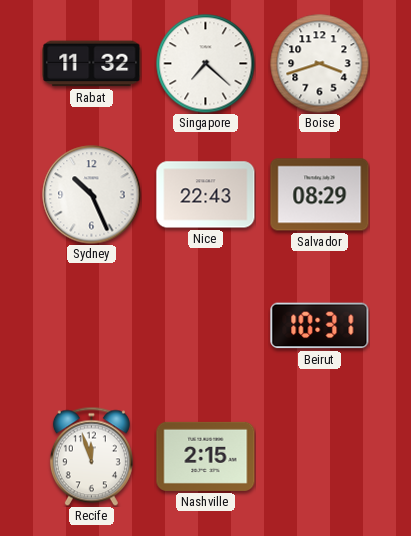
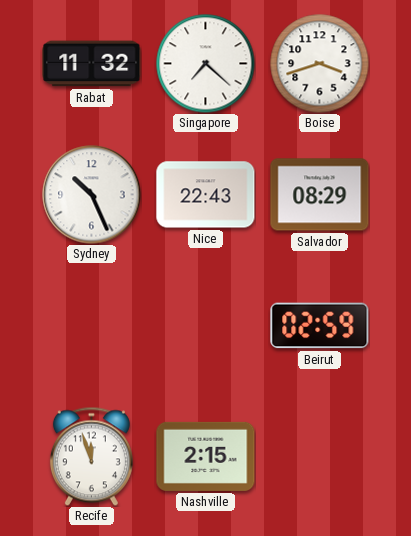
Beirut: 10:31 -> 02:59 (320, 326)
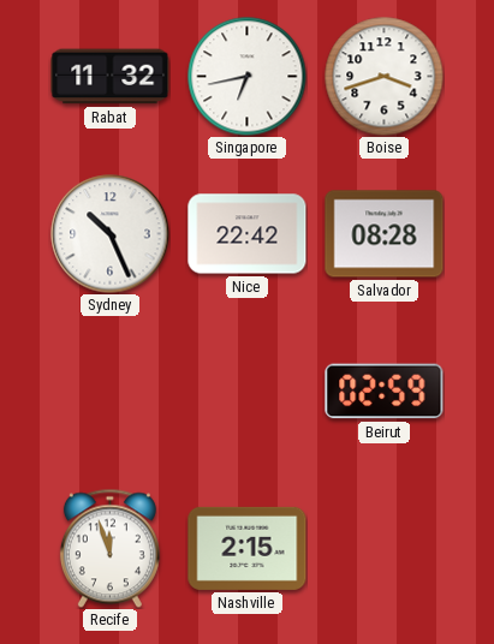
Singapore: 7:22 -> 6:43 (248, 77)
Nice: 22:43 -> 22:42 (248, 234)
Salvador: 08:29 -> 08:28 (385, 234)
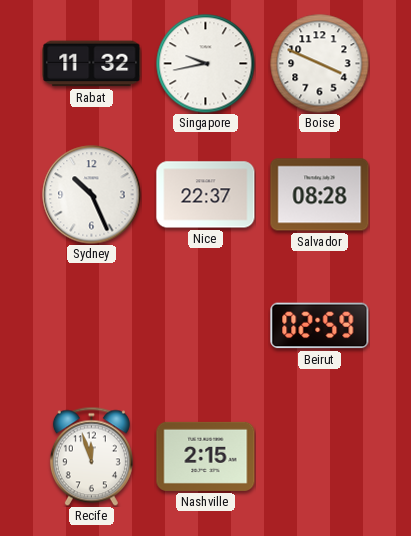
Singapore: 6:43 -> 9:43 (206, 64)
Boise: 3:42 -> 3:49 (320, 64)
Nice: 22:42 -> 22:37 (206, 195)
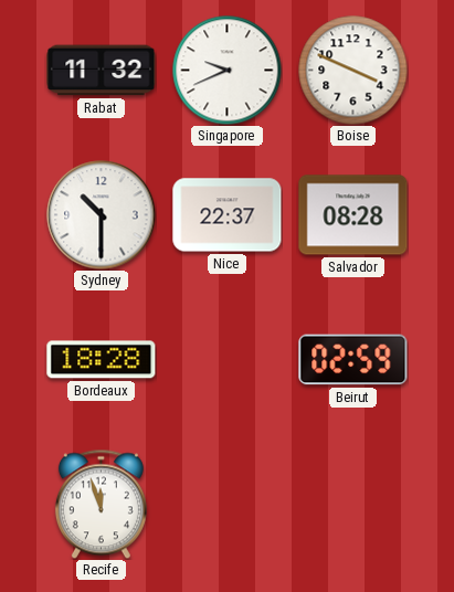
Singapore: 9:43 -> 9:41 (228, 71)
Sydney: 10:26 -> 10:30 (102, 215)
Bordeaux: none -> 18:28 (102, 360)
Nashville: 2:15 -> none (206, 456)
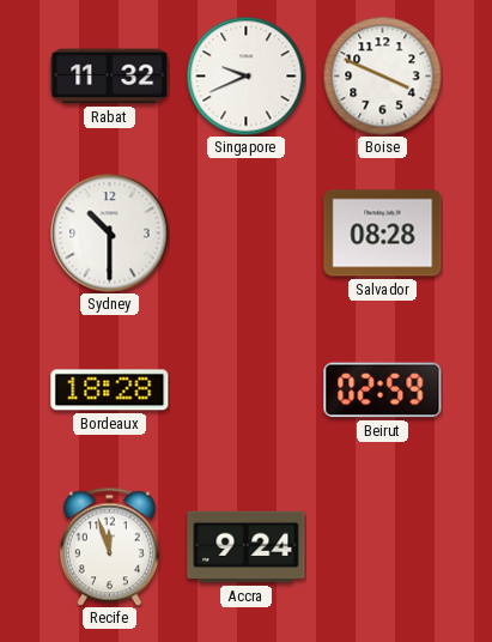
Nice: 22:37 -> none (228, 215)
Accra: none -> 9:24 (247, 547)
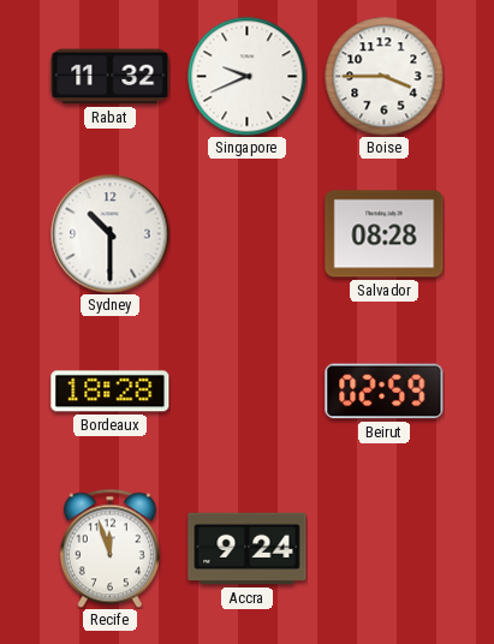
Boise: 3:49 -> 3:45 (385, 77)
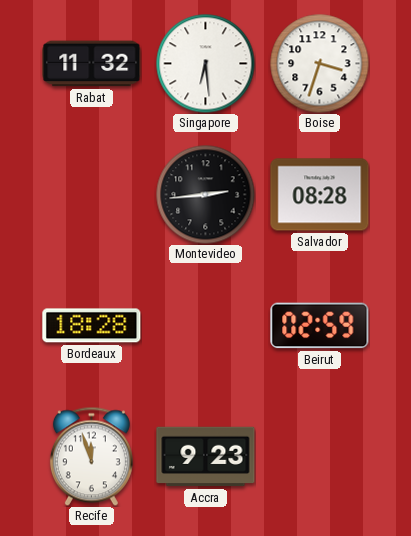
Singapore: 9:41 -> 6:29 (206, 64)
Boise: 3:45 -> 3:33 (320, 64)
Sydney: 10:30 -> none (111, 234)
Montevideo: none -> 2:44 (206, 195)
Accra: 9:24 -> 9:23 (206, 457)
